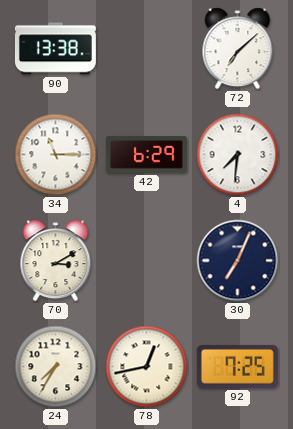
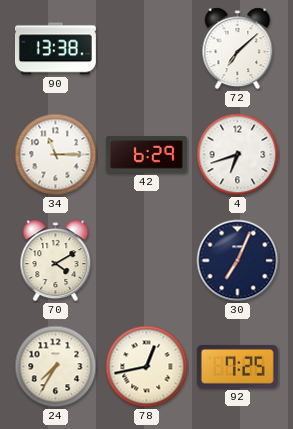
4: 7:31 -> 6:42 (238, 155)
70: 3:10 -> 4:10 (56, 261)
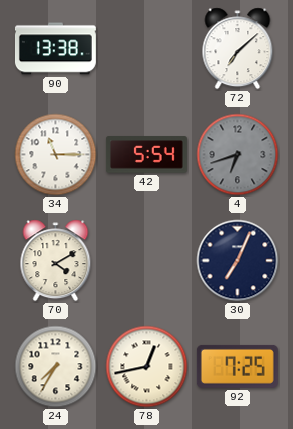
42: 6:29 -> 5:54 (146, 155)
4 dial: white -> grey (238, 155)
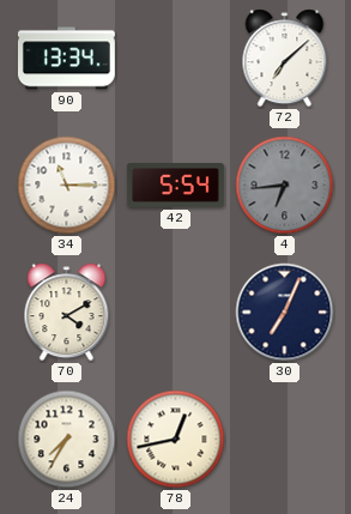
90: 13:38 -> 13:34 (66, 59)
4: 6:42 -> 6:44 (285, 186)
92: 7:25 -> none (237, 366)
